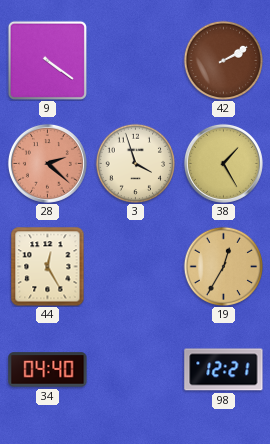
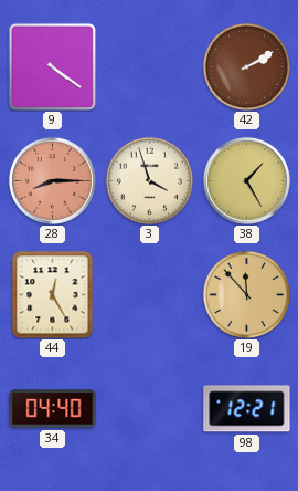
28: 2:22 -> 8:15 (52, 180)
19: 12:35 -> 11:53 (246, 294)
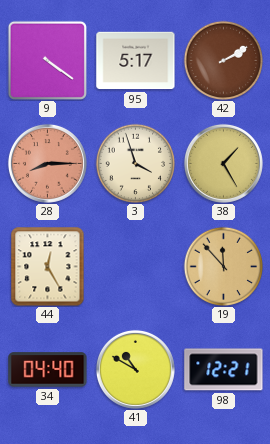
95: none -> 5:17 (136, 61)
41: none -> 10:50 (135, 369)
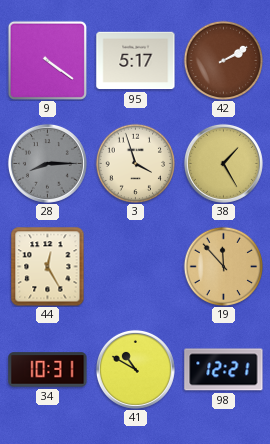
28 dial: salmon -> grey (47, 163)
34: 04:40 -> 10:31 (48, 370)
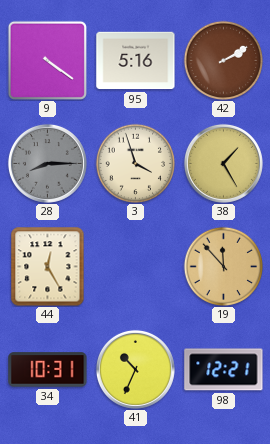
95: 5:17 -> 5:16 (136, 61)
41: 10:50 -> 10:34 (135, 369)
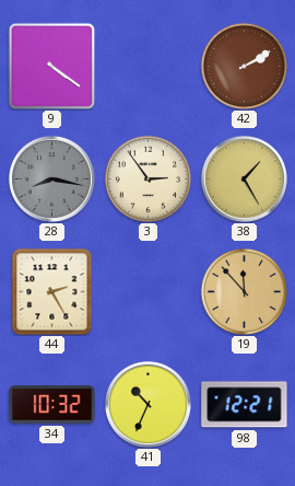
95: 5:16 -> none (136, 61)
28: 8:15 -> 8:17 (51, 178)
3: 3:57 -> 2:54 (147, 178)
44: 12:25 -> 2:25 (52, 292)
34: 10:31 -> 10:32 (52, 405)
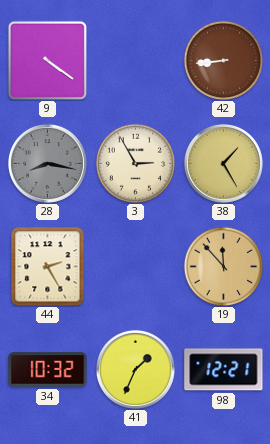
42: 2:10 -> 8:44 (223, 60)
3: 2:54 -> 2:55 (135, 163)
41: 10:34 -> 1:34 (135, 369)
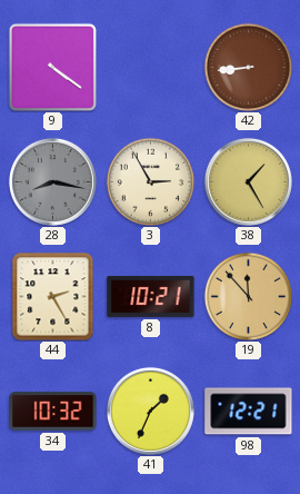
8: none -> 10:21 (151, 296)
